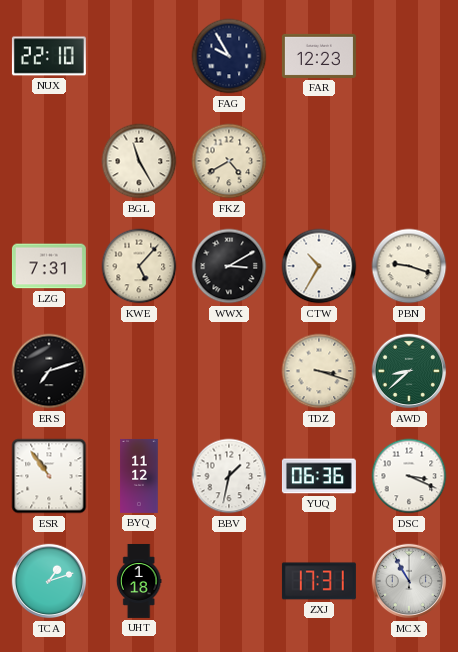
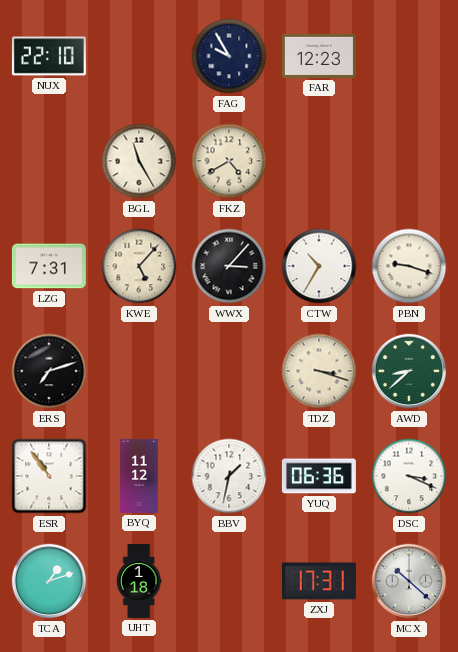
WWX: 3:10 -> 3:07 (229, 266)
MCX: 10:55 -> 10:22 (409, 581)
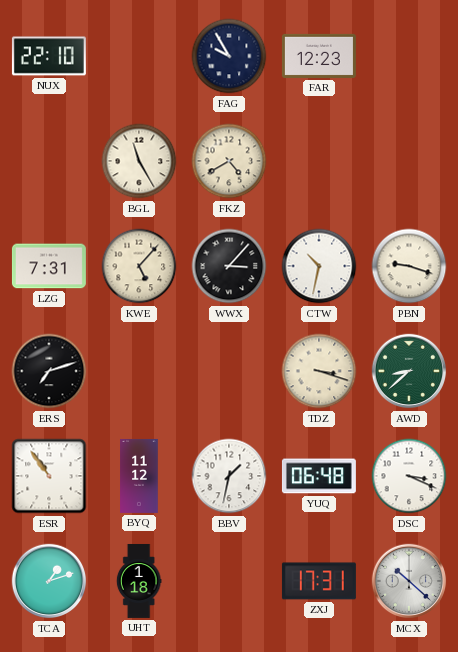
CTW: 10:35 -> 10:32 (319, 266)
YUQ: 06:36 -> 06:48 (319, 476)
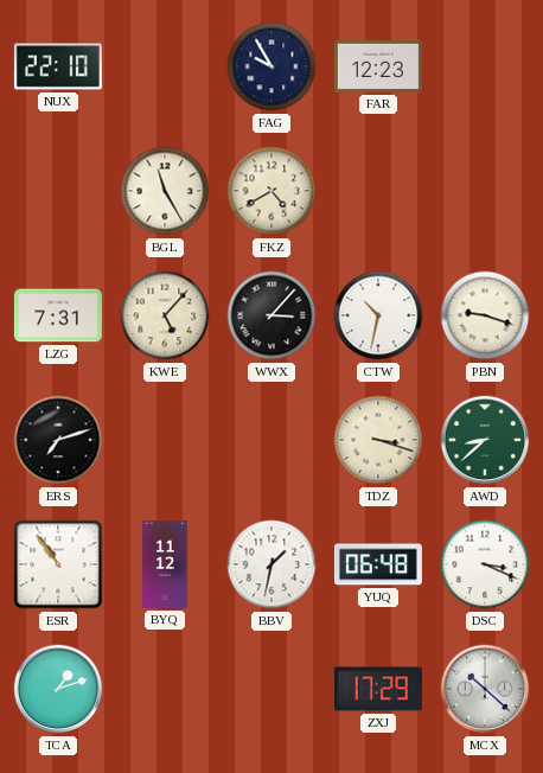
UHT: 1:18 -> none (139, 581)
ZXJ: 17:31 -> 17:29 (378, 689)
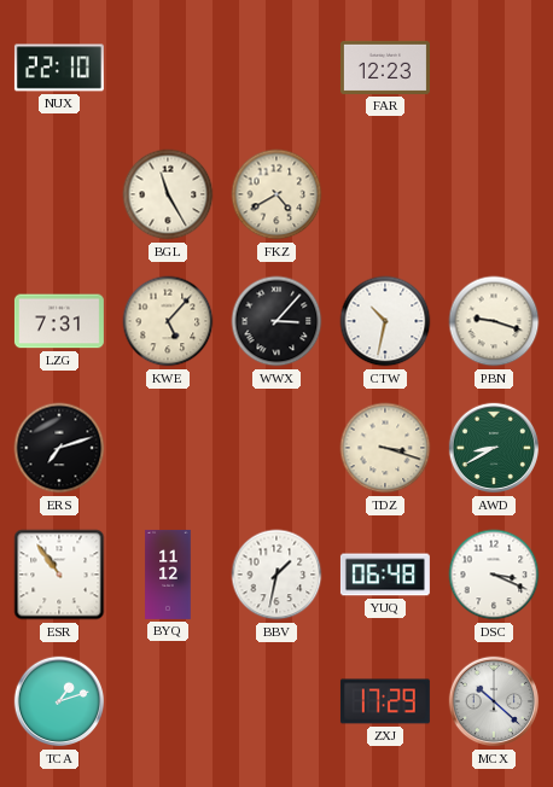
FAG: 9:55 -> none (271, 66)
AWD: 8:38 -> 8:40 (494, 448)
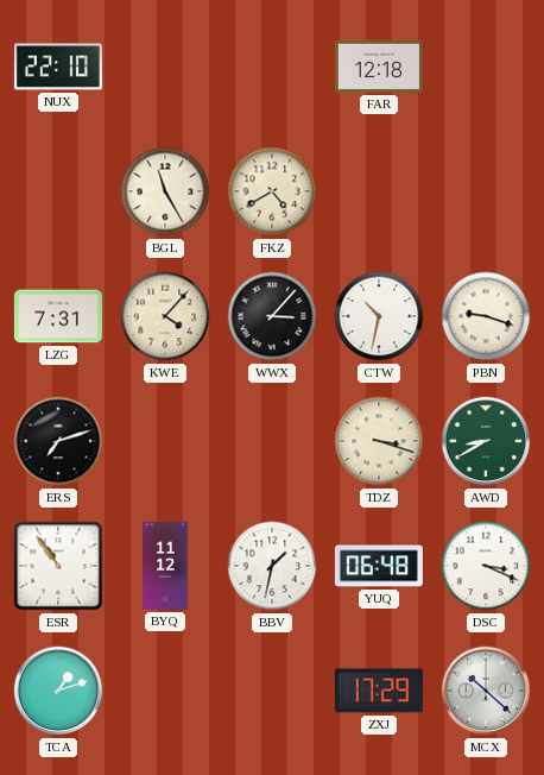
FAR: 12:23 -> 12:18 (379, 67)
KWE: 5:07 -> 4:07 (165, 316)
